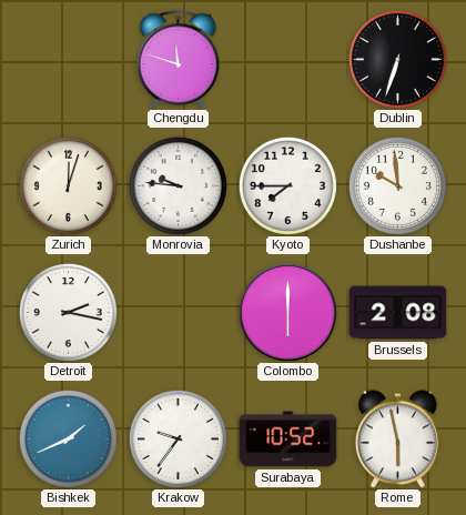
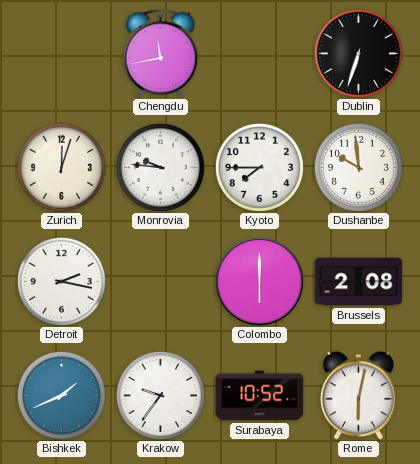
Chengdu: 11:48 -> 11:43 (161, 54)
Rome: 5:58 -> 6:02 (359, 396)
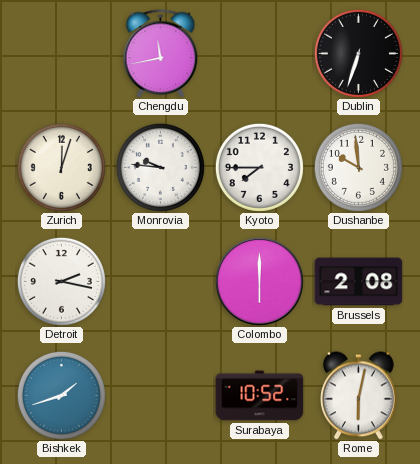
Bishkek: 1:41 -> 1:42 (61, 395)
Krakow: 9:36 -> none (160, 395)
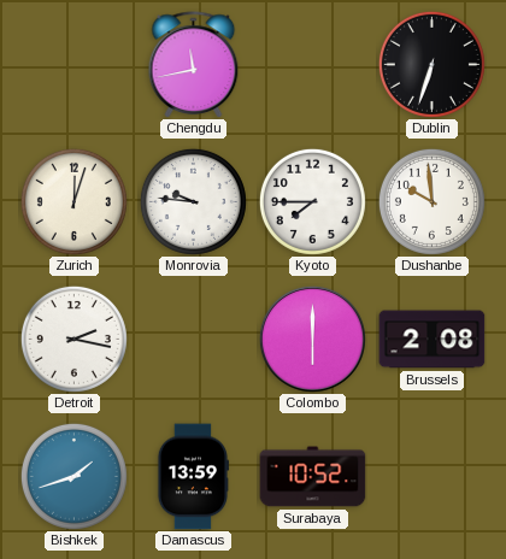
Damascus: none -> 13:59 (193, 477)
Rome: 6:02 -> none (359, 396)
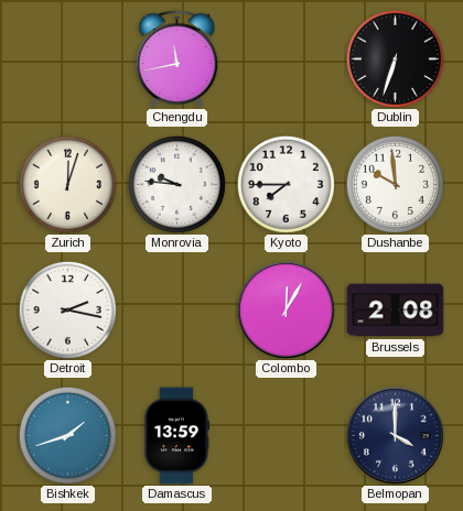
Colombo: 6:00 -> 12:05 (286, 309)
Surabaya: 10:52 -> none (313, 477)
Belmopan: none -> 4:00 (395, 435)
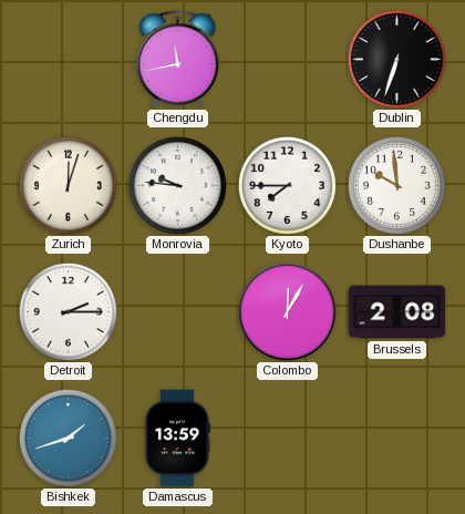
Detroit: 2:17 -> 2:15 (68, 311)
Belmopan: 4:00 -> none (395, 435)
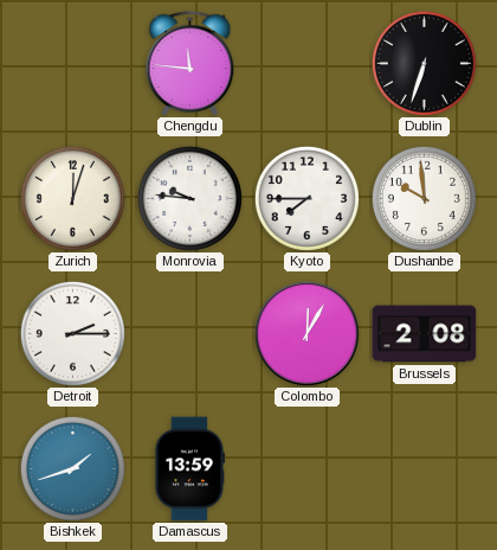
Chengdu: 11:43 -> 11:46 (191, 64)
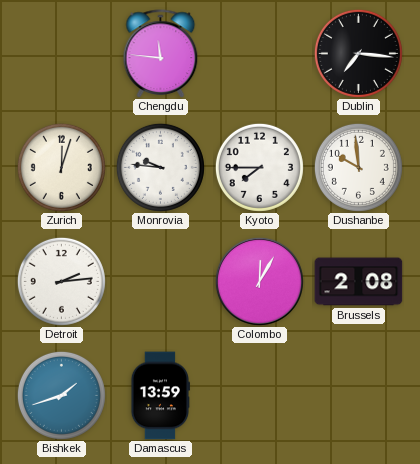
Dublin: 6:33 -> 7:16 (358, 53)
Detroit: 2:15 -> 2:14 (61, 281)
